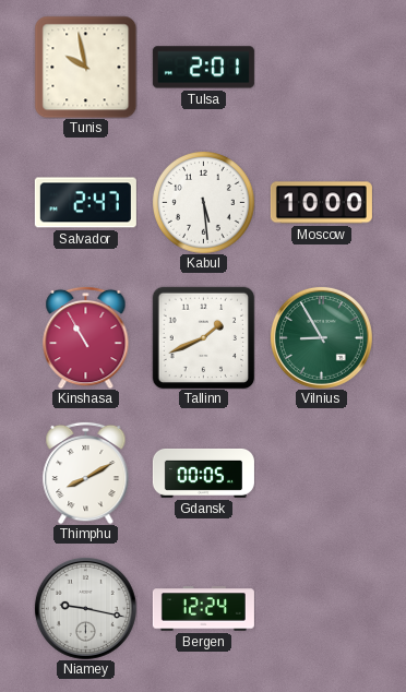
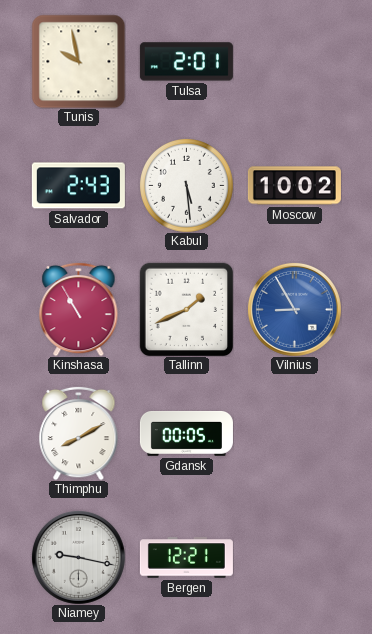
Salvador: 2:47 -> 2:43 (78, 186)
Moscow: 10:00 -> 10:02 (294, 186)
Vilnius dial: green -> blue (294, 309)
Bergen: 12:24 -> 12:21 (186, 558)
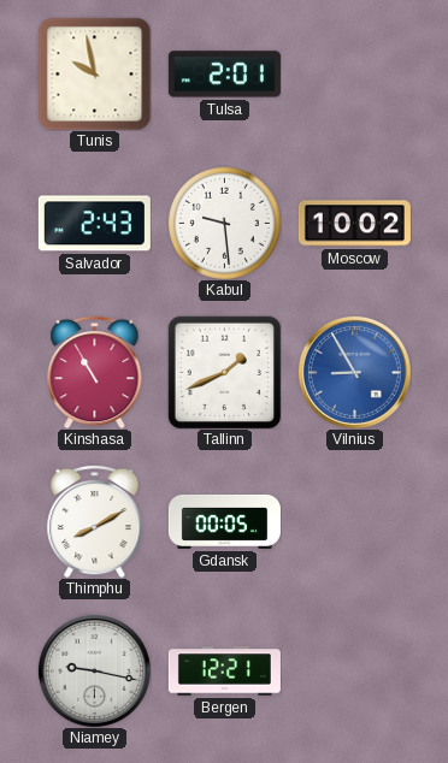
Kabul: 5:29 -> 9:29 (225, 224)
